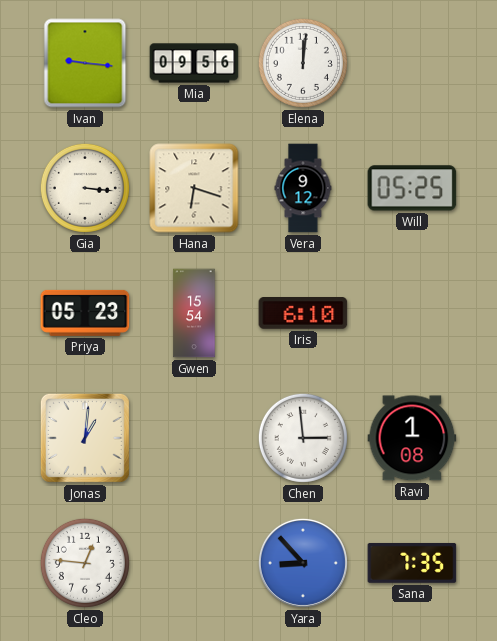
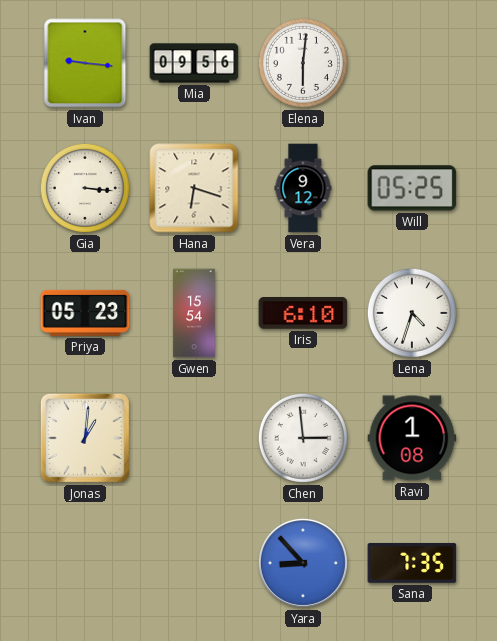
Elena: 12:01 -> 6:01 (303, 63)
Lena: none -> 4:33 (412, 313)
Cleo: 12:46 -> none (85, 563)
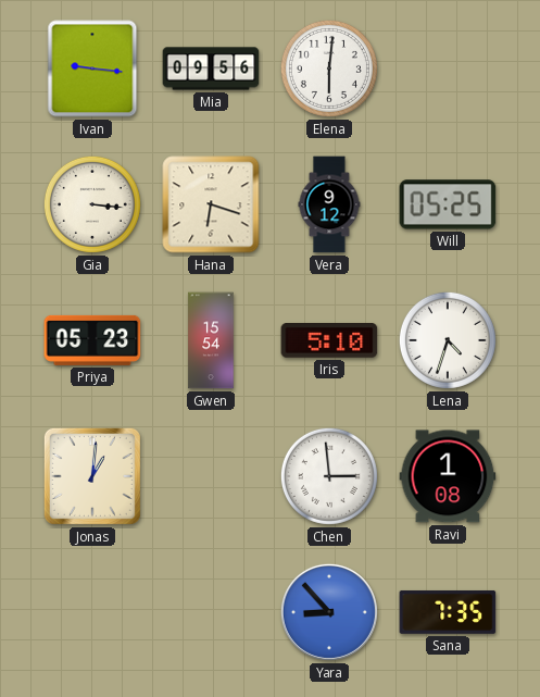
Iris: 6:10 -> 5:10 (329, 341)
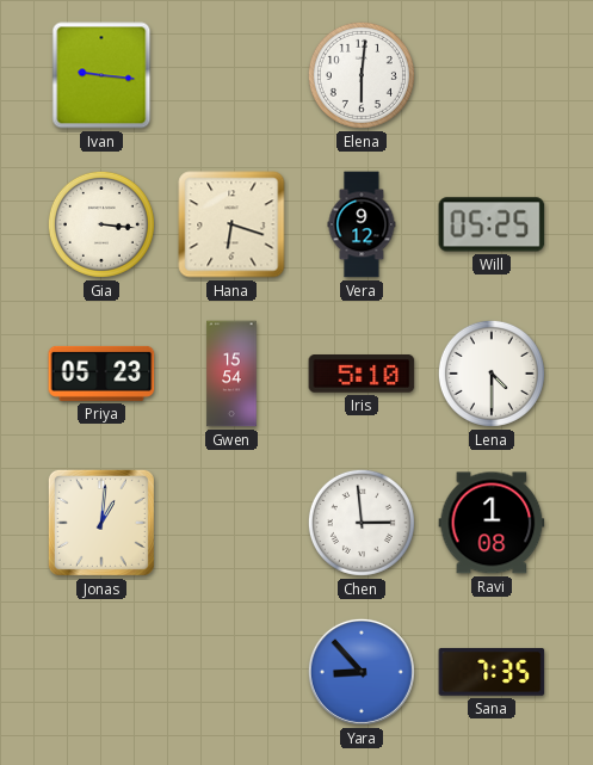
Mia: 09:56 -> none (211, 69)
Lena: 4:33 -> 4:30 (492, 374)
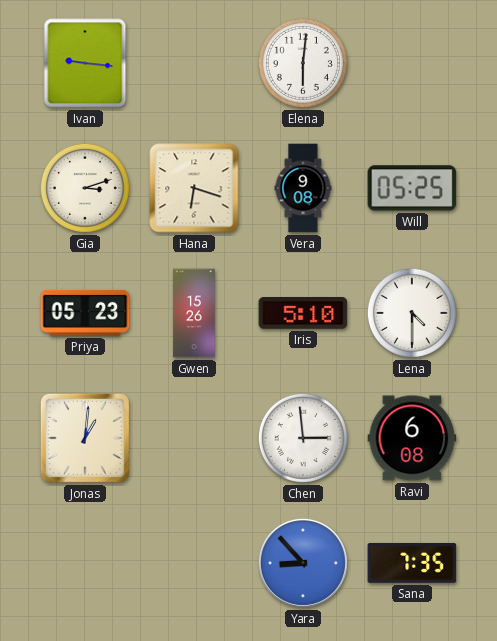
Gia: 3:16 -> 3:12 (85, 188)
Vera: 9:12 -> 9:08 (303, 188)
Gwen: 15:54 -> 15:26 (194, 313)
Ravi: 1:08 -> 6:08 (412, 438)
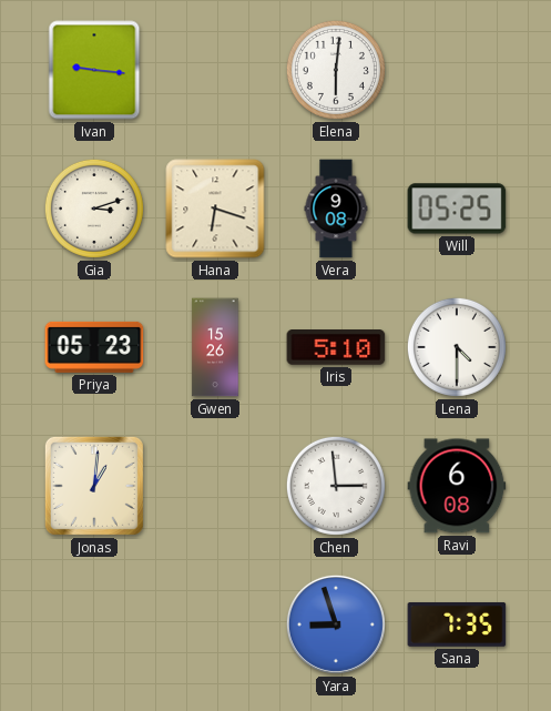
Yara: 8:53 -> 8:57 (336, 624)
